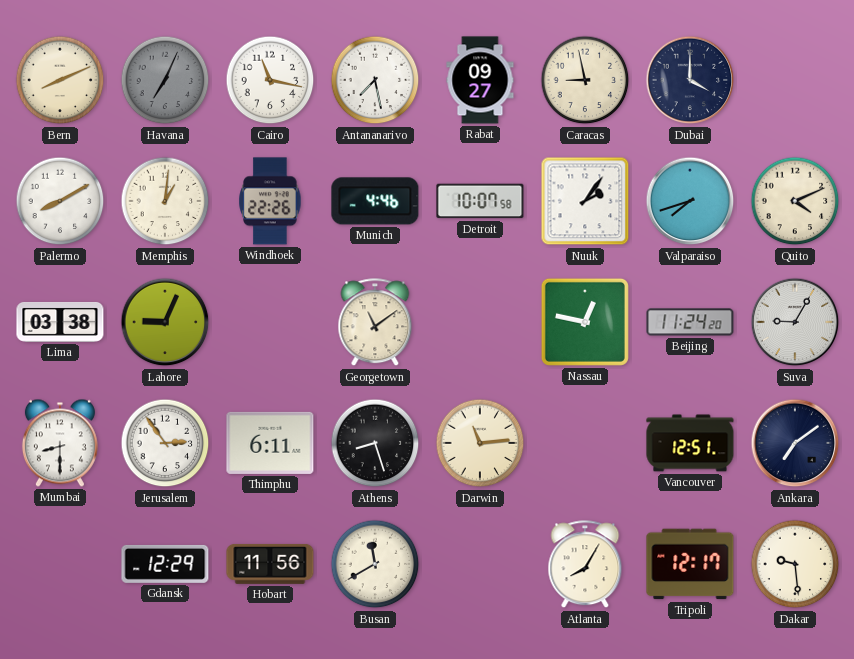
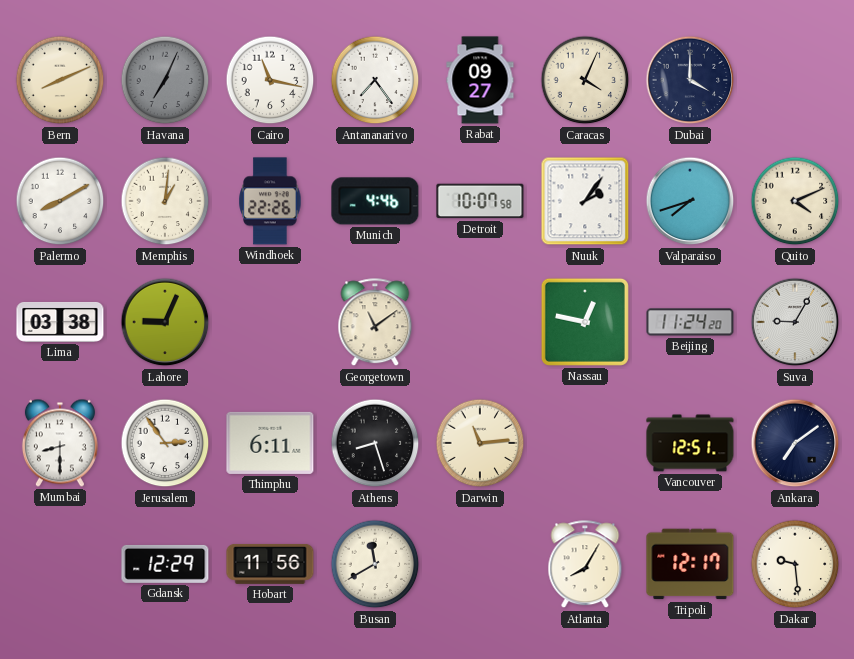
Antananarivo: 7:28 -> 7:24 (375, 80)
Caracas: 8:58 -> 4:04 (585, 80)
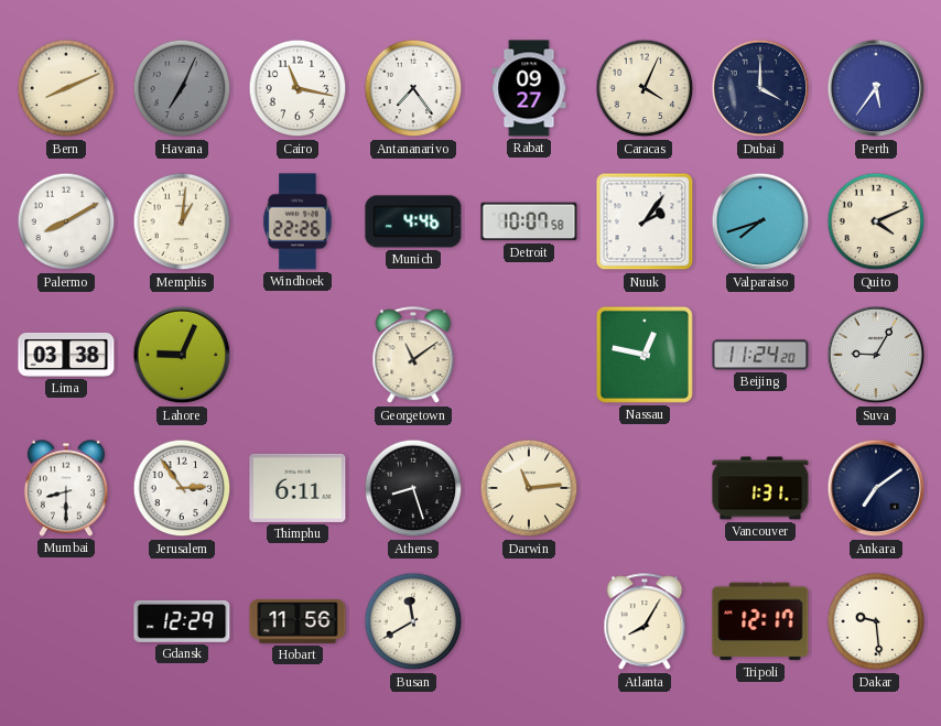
Perth: none -> 5:36 (876, 88)
Vancouver: 12:51 -> 1:31 (760, 488)
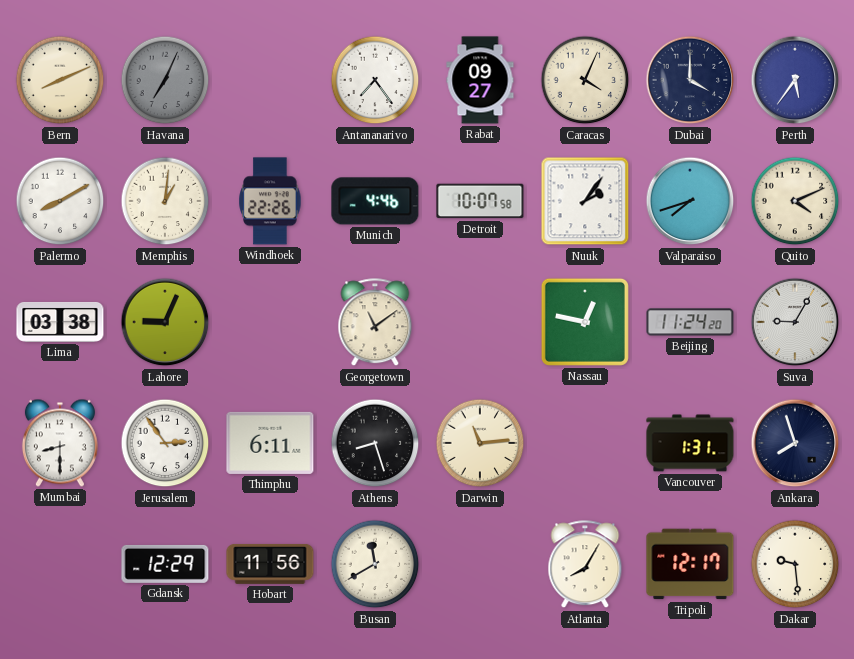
Cairo: 11:17 -> none (298, 88)
Ankara: 7:09 -> 7:57 (795, 443)
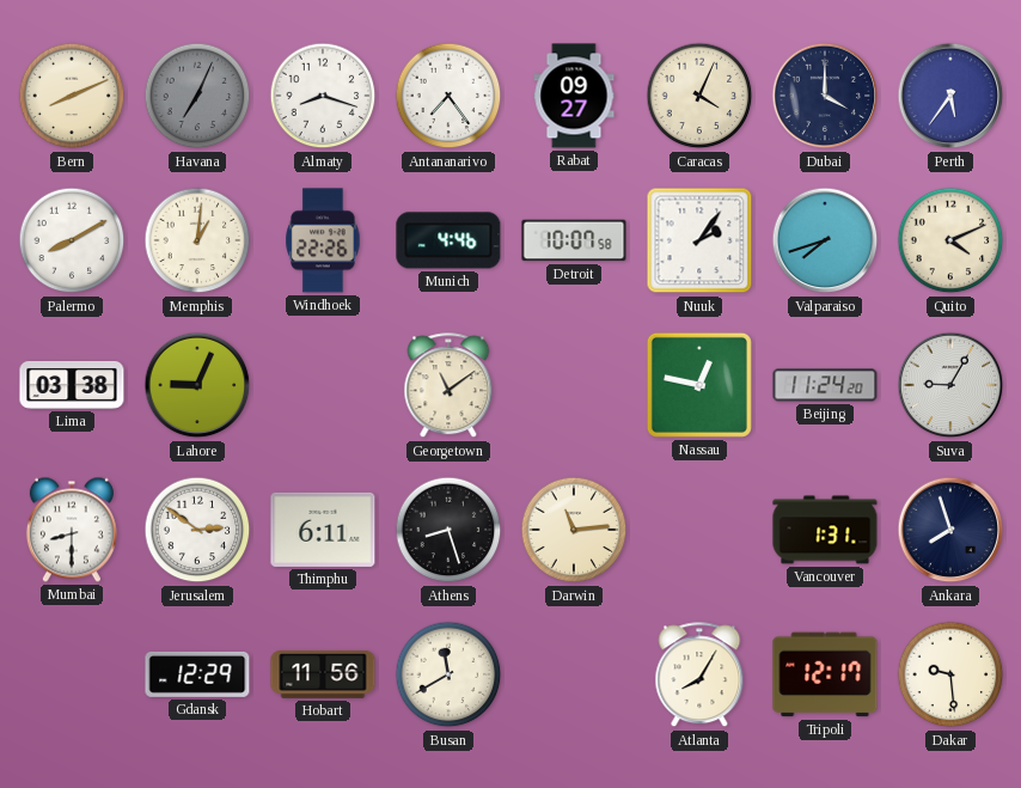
Almaty: none -> 8:18 (323, 96)
Jerusalem: 2:54 -> 2:51 (197, 530)
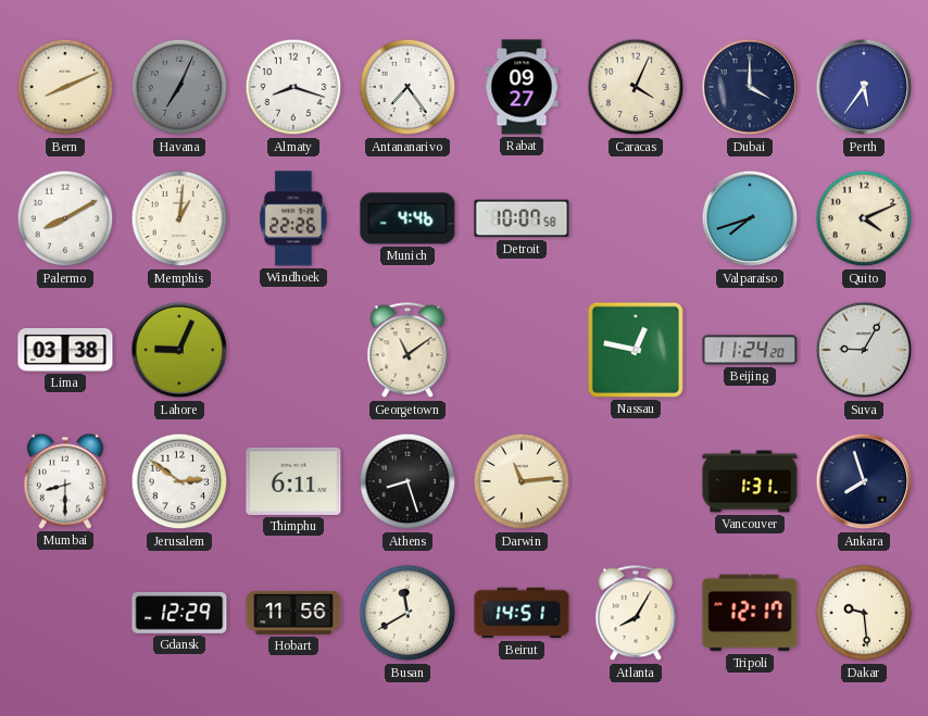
Nuuk: 2:06 -> none (699, 240)
Beirut: none -> 14:51 (522, 613)
